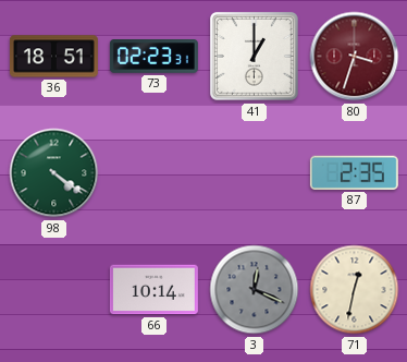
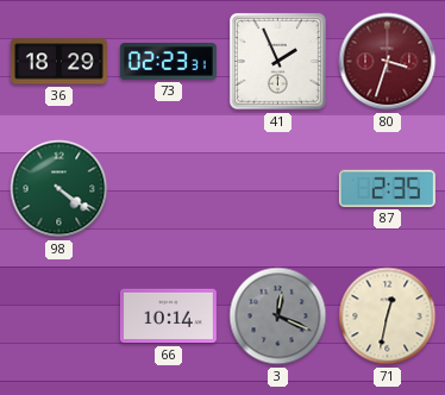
36: 18:51 -> 18:29 (58, 62)
41: 1:00 -> 1:56 (277, 61)
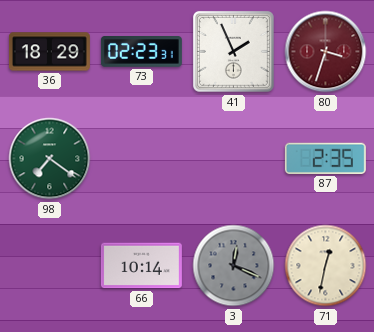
98: 4:21 -> 7:21 (50, 159)
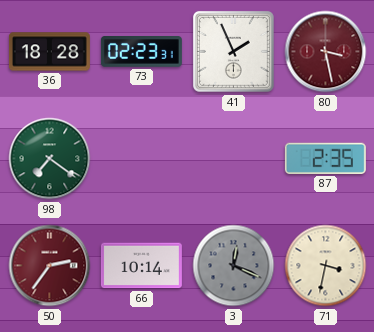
36: 18:29 -> 18:28 (49, 52)
80: 3:33 -> 3:28 (326, 52)
50: none -> 2:36 (50, 266)
71: 12:32 -> 3:32 (326, 266)
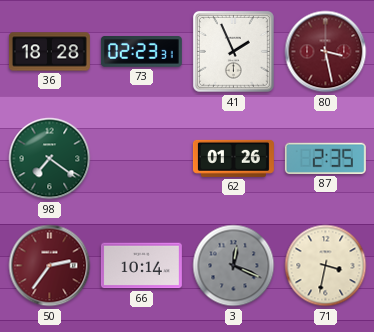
62: none -> 01:26 (233, 158)
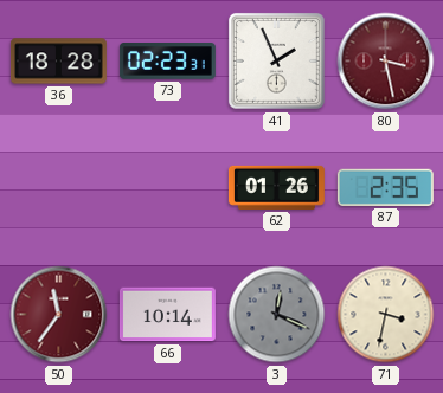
98: 7:21 -> none (50, 159)
50: 2:36 -> 11:36 (59, 315)
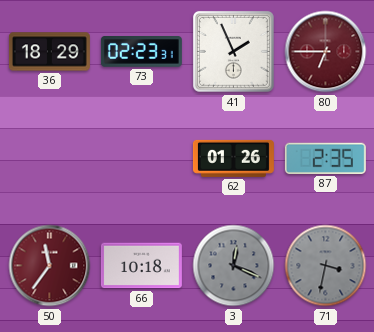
36: 18:28 -> 18:29 (49, 52)
80: 3:28 -> 6:45 (326, 52)
66: 10:14 -> 10:18 (141, 266)
71 dial: cream -> grey (326, 266)
